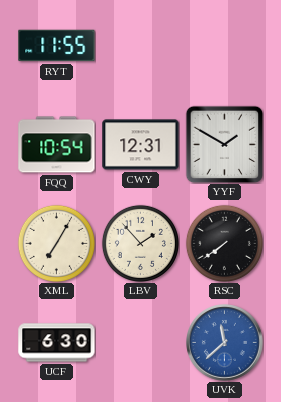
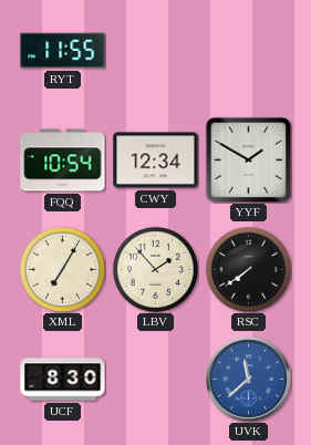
CWY: 12:31 -> 12:34 (156, 161)
UCF: 6:30 -> 8:30 (63, 380)
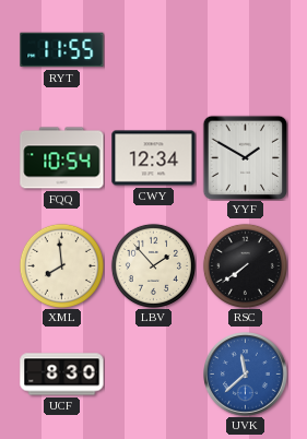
XML: 7:05 -> 7:59 (61, 265)
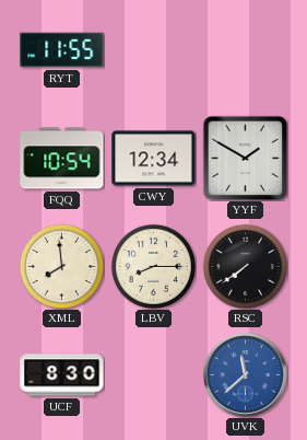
LBV: 1:53 -> 8:15 (153, 266)
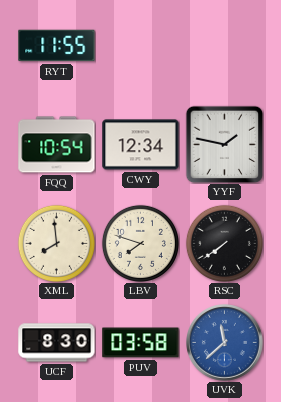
YYF: 1:50 -> 1:47 (224, 144)
LBV: 8:15 -> 7:48 (140, 243)
PUV: none -> 03:58 (141, 343)
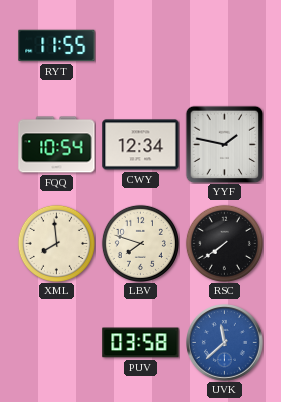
UCF: 8:30 -> none (57, 343)
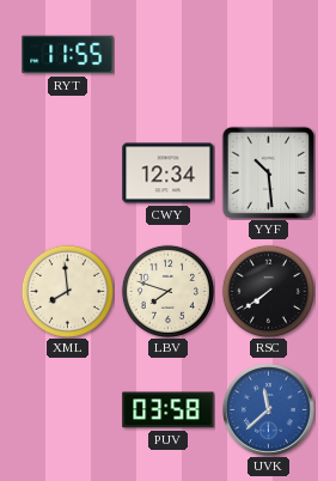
FQQ: 10:54 -> none (57, 145)
YYF: 1:47 -> 10:29 (268, 172)
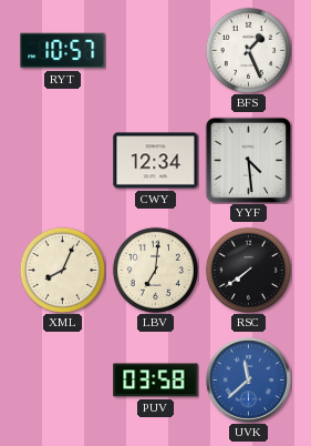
RYT: 11:55 -> 10:57 (63, 51)
BFS: none -> 1:26 (248, 50)
YYF: 10:29 -> 4:29 (248, 160)
XML: 7:59 -> 8:04 (62, 270)
LBV: 7:48 -> 7:01 (155, 270)
